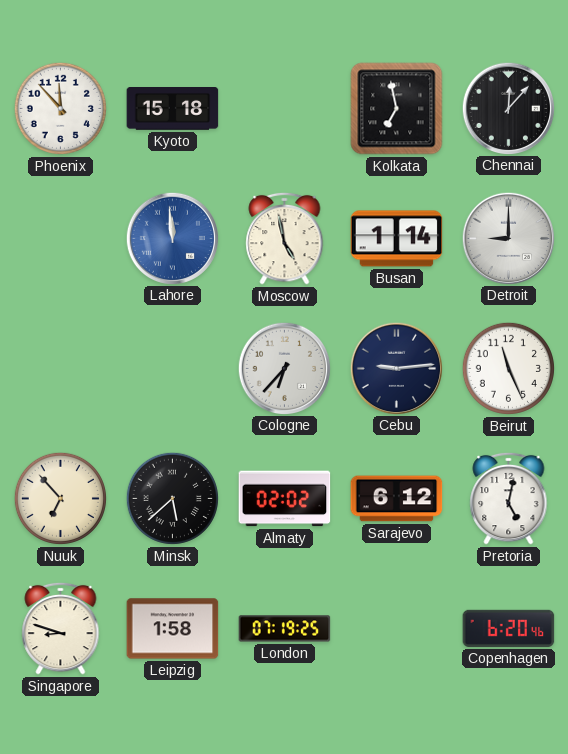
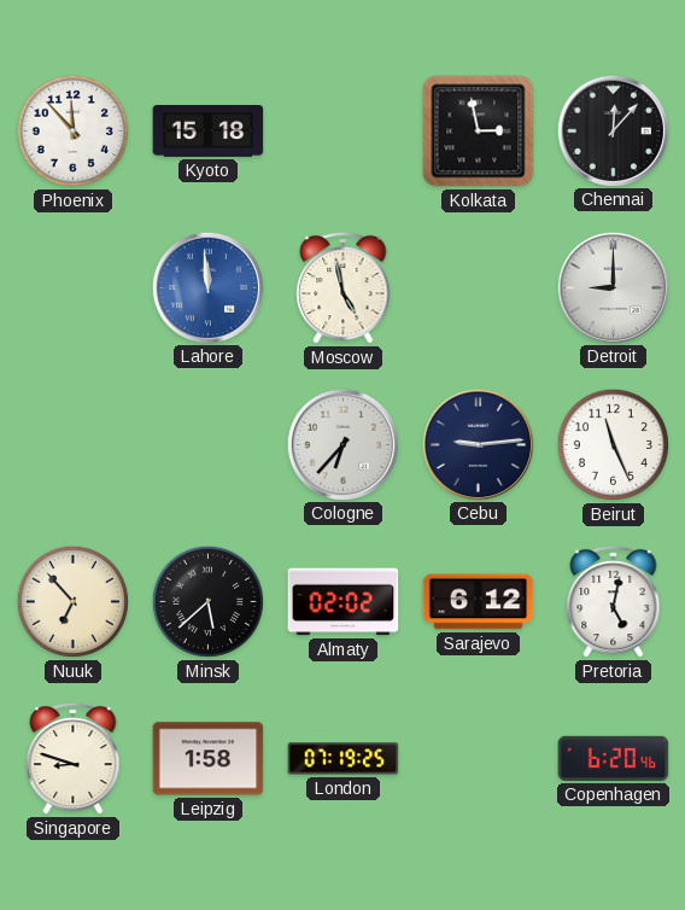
Kolkata: 6:58 -> 2:58 (479, 132)
Busan: 1:14 -> none (397, 239)
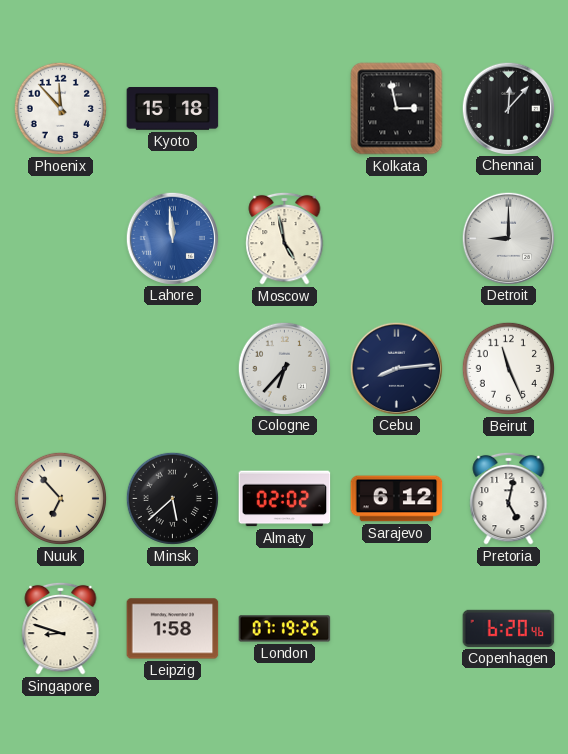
Cebu: 9:14 -> 8:14 (396, 368)
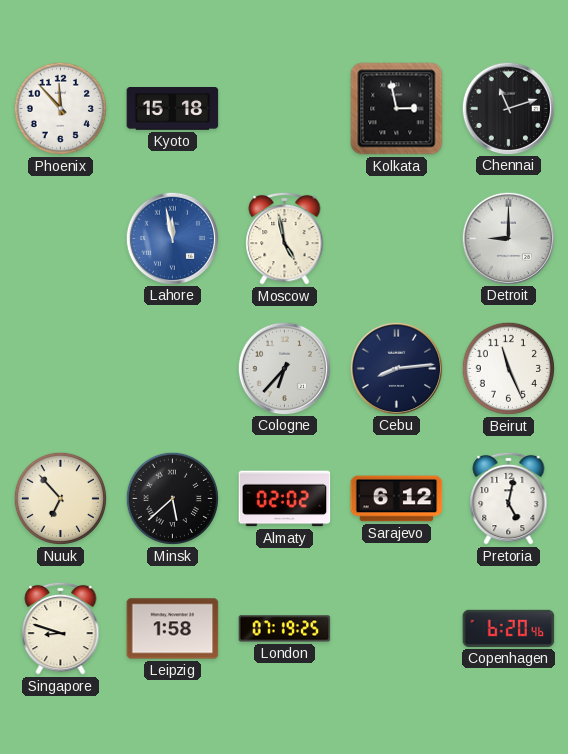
Chennai: 12:07 -> 11:12 (508, 108)
Lahore: 11:59 -> 11:58 (172, 238)
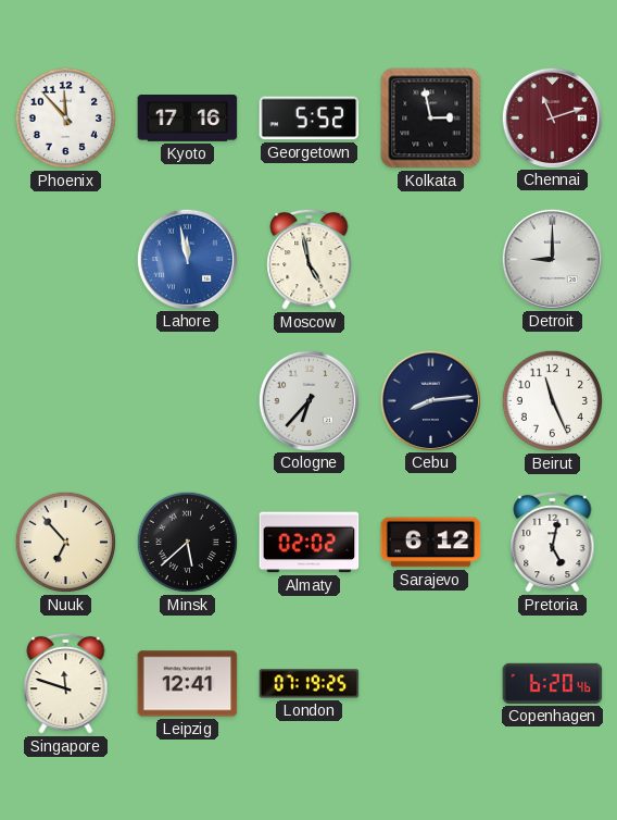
Kyoto: 15:18 -> 17:16 (188, 119)
Georgetown: none -> 5:52 (310, 119)
Chennai dial: black -> burgundy (552, 117)
Singapore: 8:48 -> 11:48 (66, 683)
Leipzig: 1:58 -> 12:41 (188, 684)
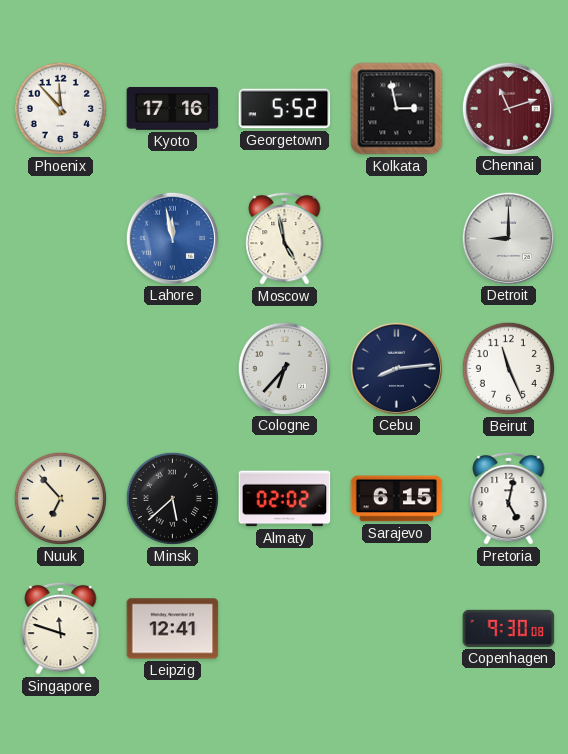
Sarajevo: 6:12 -> 6:15 (397, 499)
London: 07:19 -> none (310, 684)
Copenhagen: 6:20 -> 9:30 (509, 628)
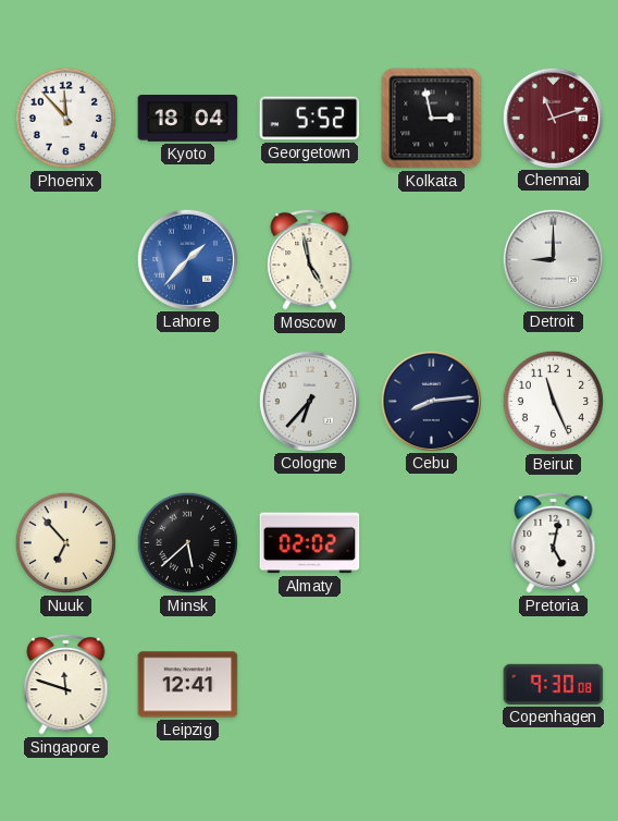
Kyoto: 17:16 -> 18:04 (188, 119)
Lahore: 11:58 -> 1:37 (187, 259)
Sarajevo: 6:15 -> none (397, 499)
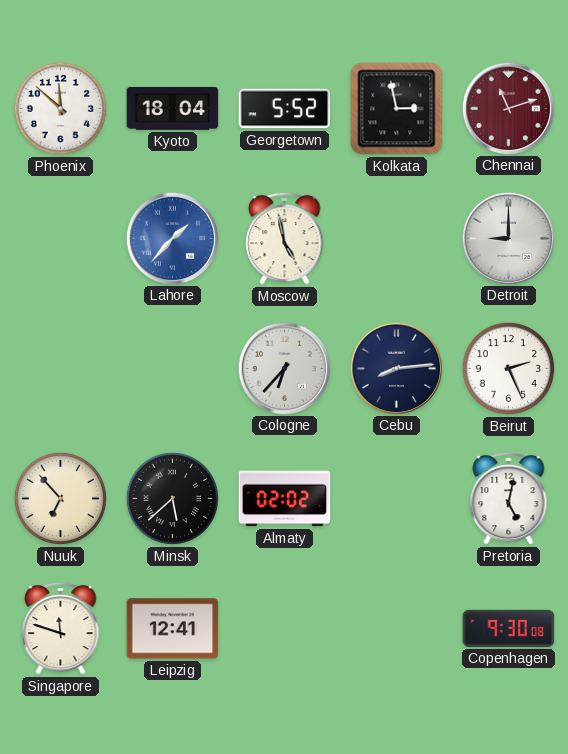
Phoenix: 11:53 -> 11:52 (60, 108)
Beirut: 11:26 -> 2:26 (508, 368)
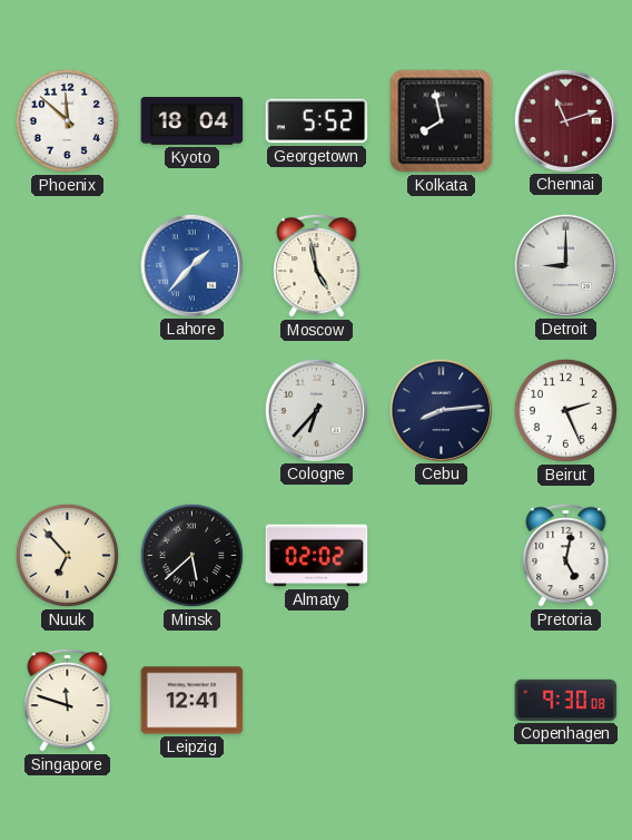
Kolkata: 2:58 -> 7:58 (442, 121)
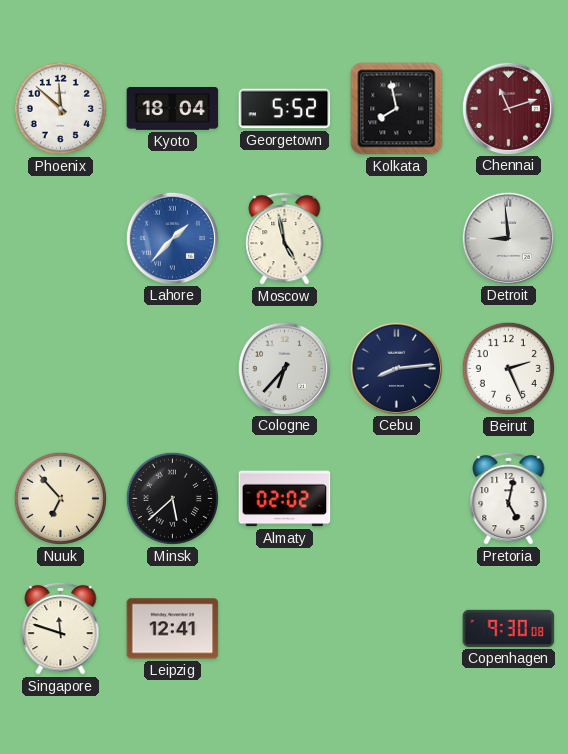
Detroit: 9:00 -> 8:59 (508, 238)
